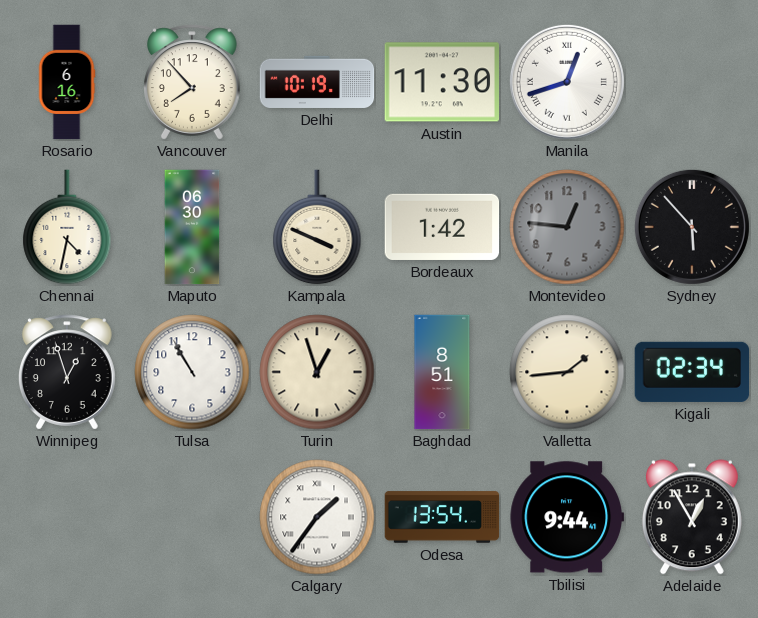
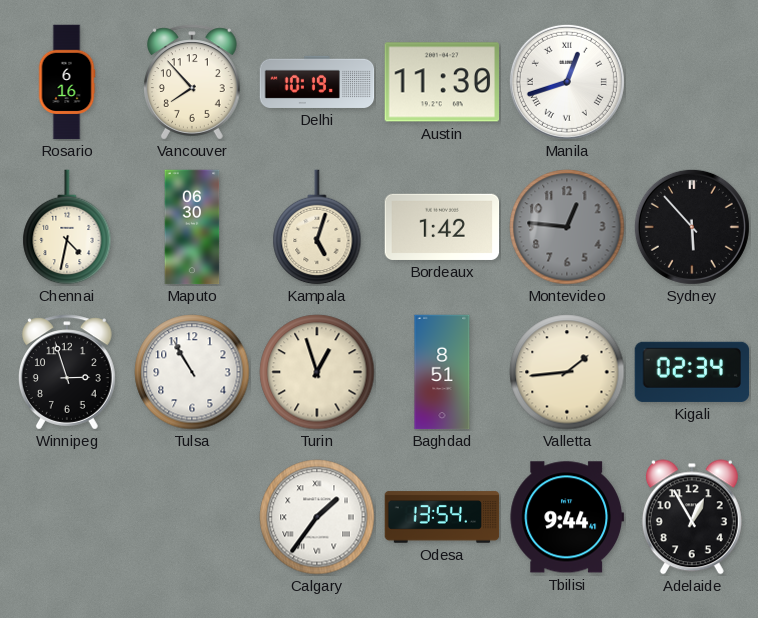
Kampala: 3:49 -> 5:03 (317, 227)
Winnipeg: 12:57 -> 2:57 (67, 372)
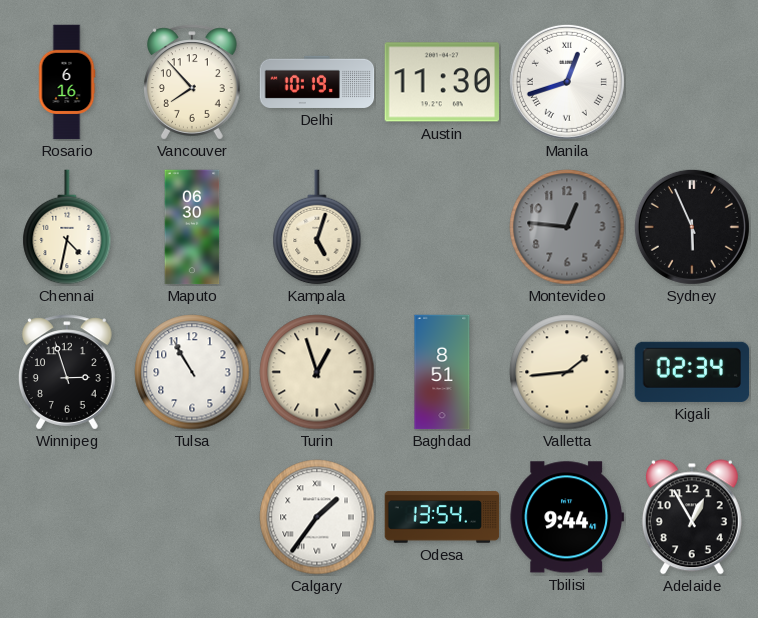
Bordeaux: 1:42 -> none (442, 227)
Sydney: 5:53 -> 5:56 (692, 227)
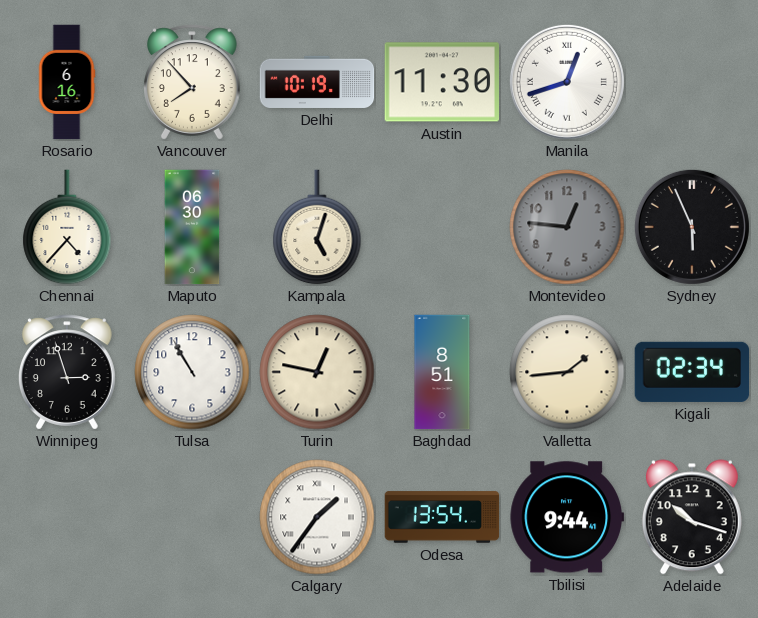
Chennai: 4:32 -> 4:37 (67, 227)
Turin: 12:57 -> 12:47 (317, 372)
Adelaide: 12:55 -> 10:18 (692, 517)
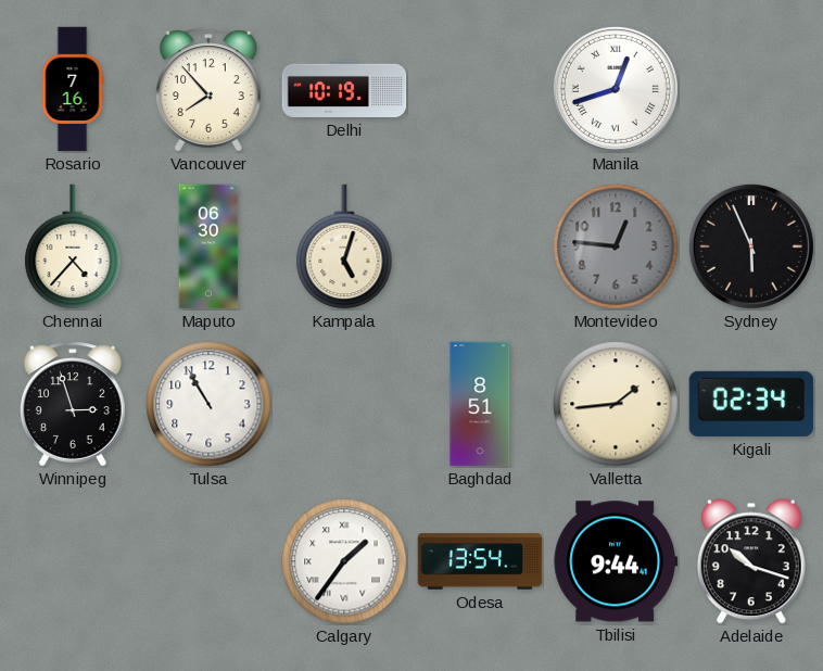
Rosario: 6:16 -> 7:16 (73, 89)
Austin: 11:30 -> none (442, 82)
Turin: 12:47 -> none (317, 372)
